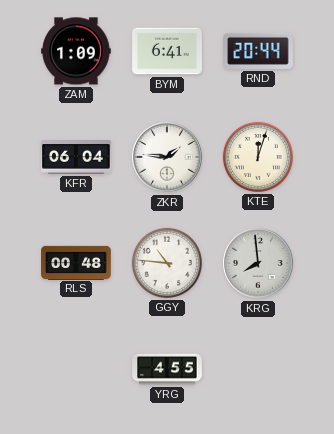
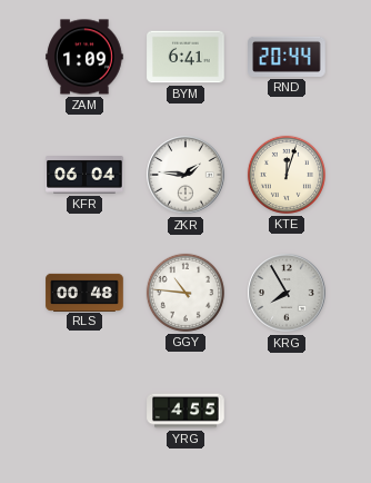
KRG: 7:59 -> 7:55 (287, 293)
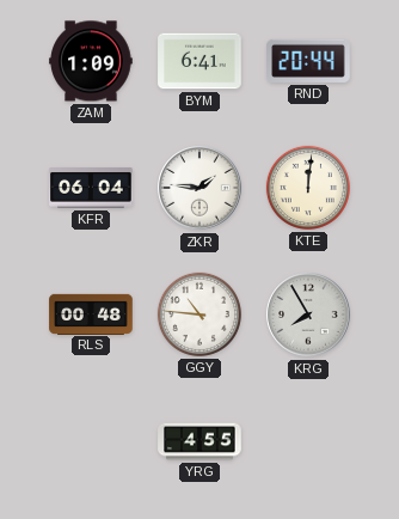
KTE: 12:03 -> 12:01 (308, 188)
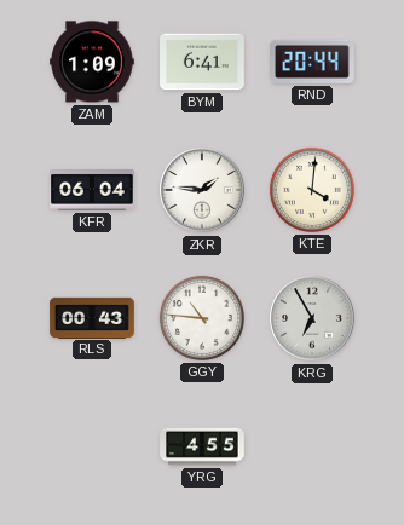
KTE: 12:01 -> 4:01 (312, 190)
RLS: 00:48 -> 00:43 (92, 317)
KRG: 7:55 -> 6:55 (312, 318)
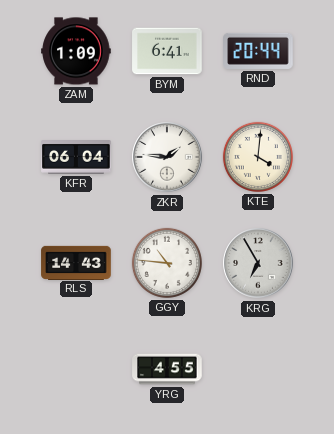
RLS: 00:43 -> 14:43 (76, 262)
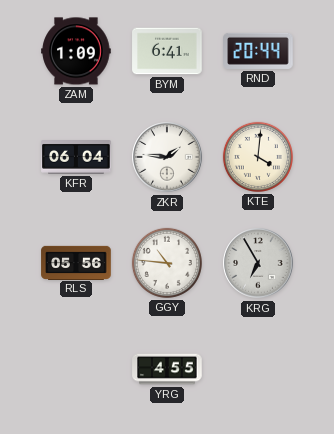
RLS: 14:43 -> 05:56 (76, 262)
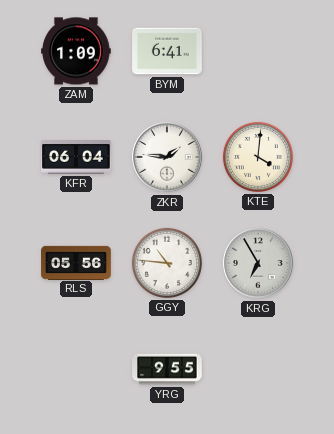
RND: 20:44 -> none (258, 51)
YRG: 4:55 -> 9:55 (167, 369)
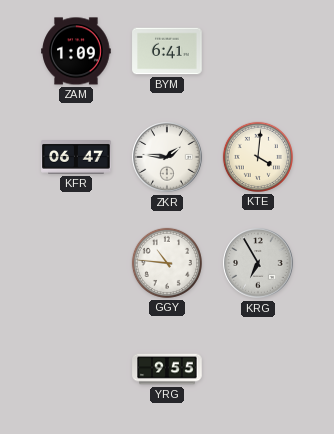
KFR: 06:04 -> 06:47 (76, 157)
RLS: 05:56 -> none (76, 262)
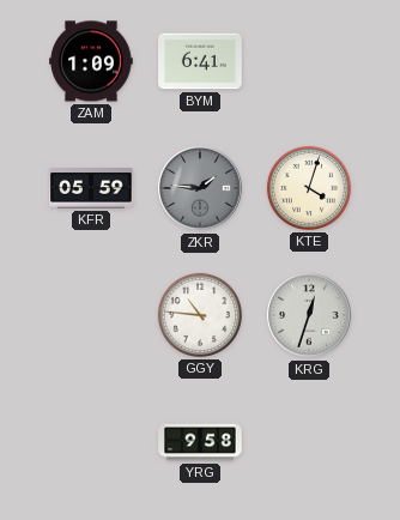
KFR: 06:47 -> 05:59 (91, 188)
ZKR dial: white -> grey (200, 188)
KTE: 4:01 -> 4:03 (309, 188)
KRG: 6:55 -> 12:33 (309, 315)
YRG: 9:55 -> 9:58 (200, 442)
